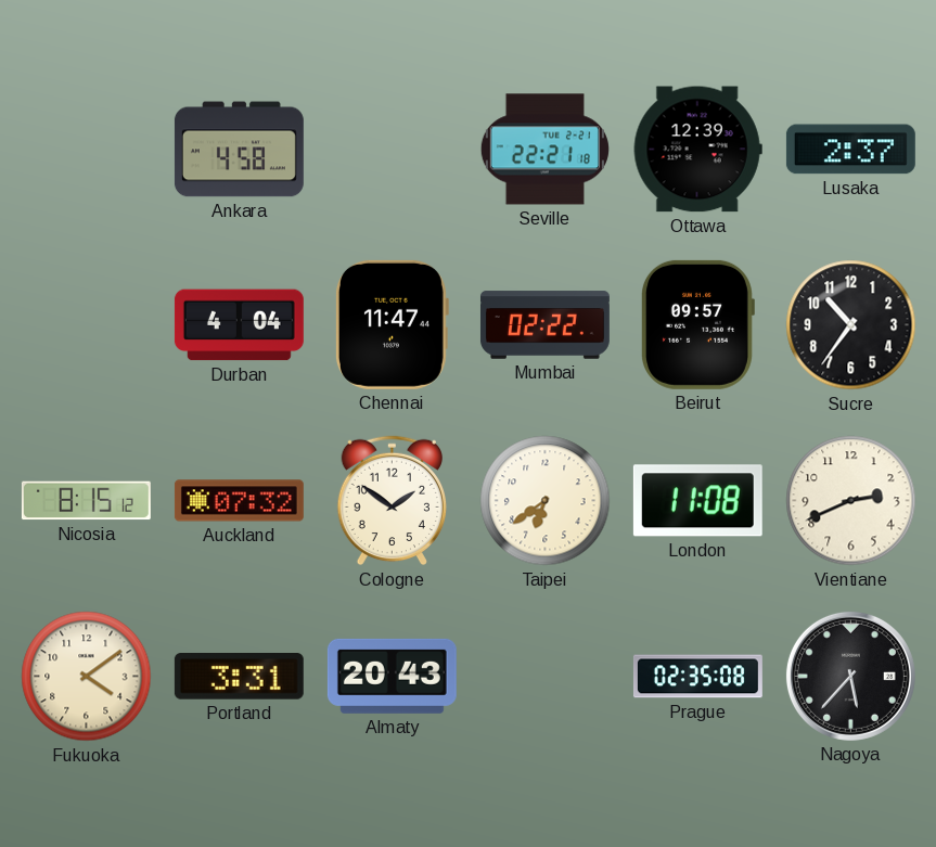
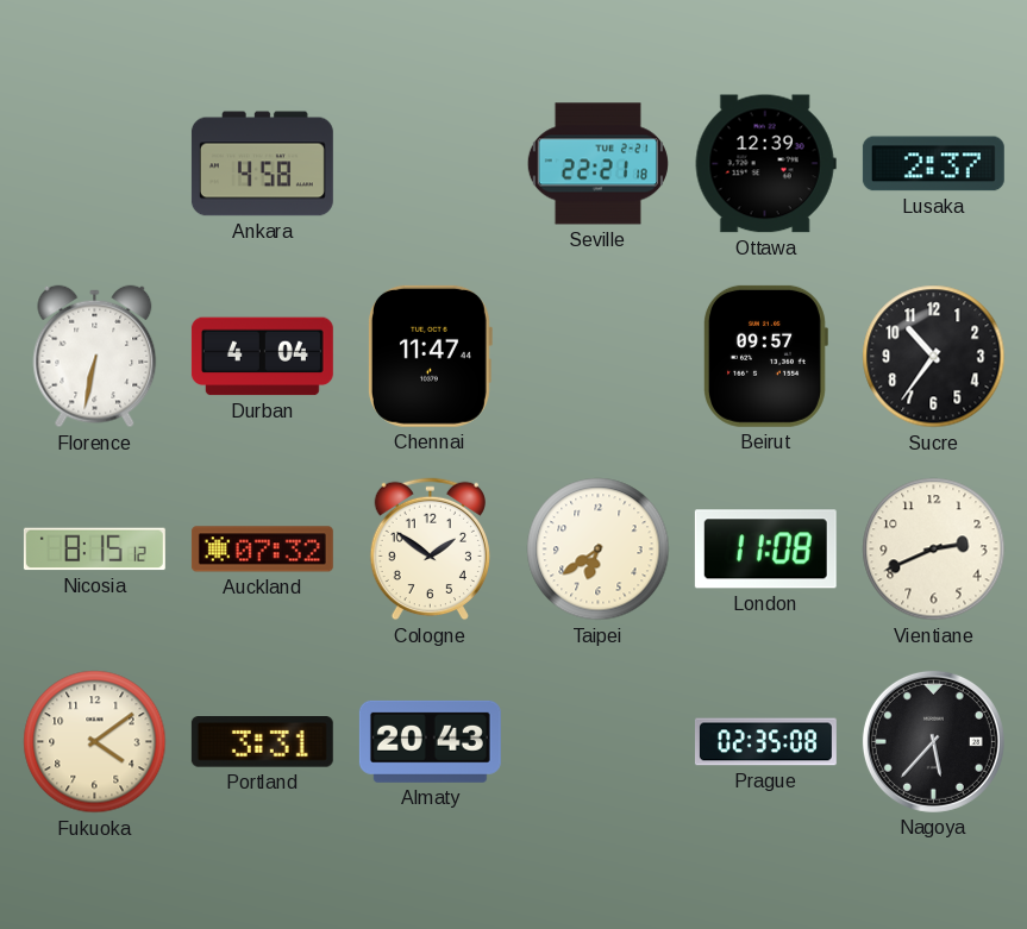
Florence: none -> 6:32 (95, 357)
Mumbai: 02:22 -> none (544, 325)
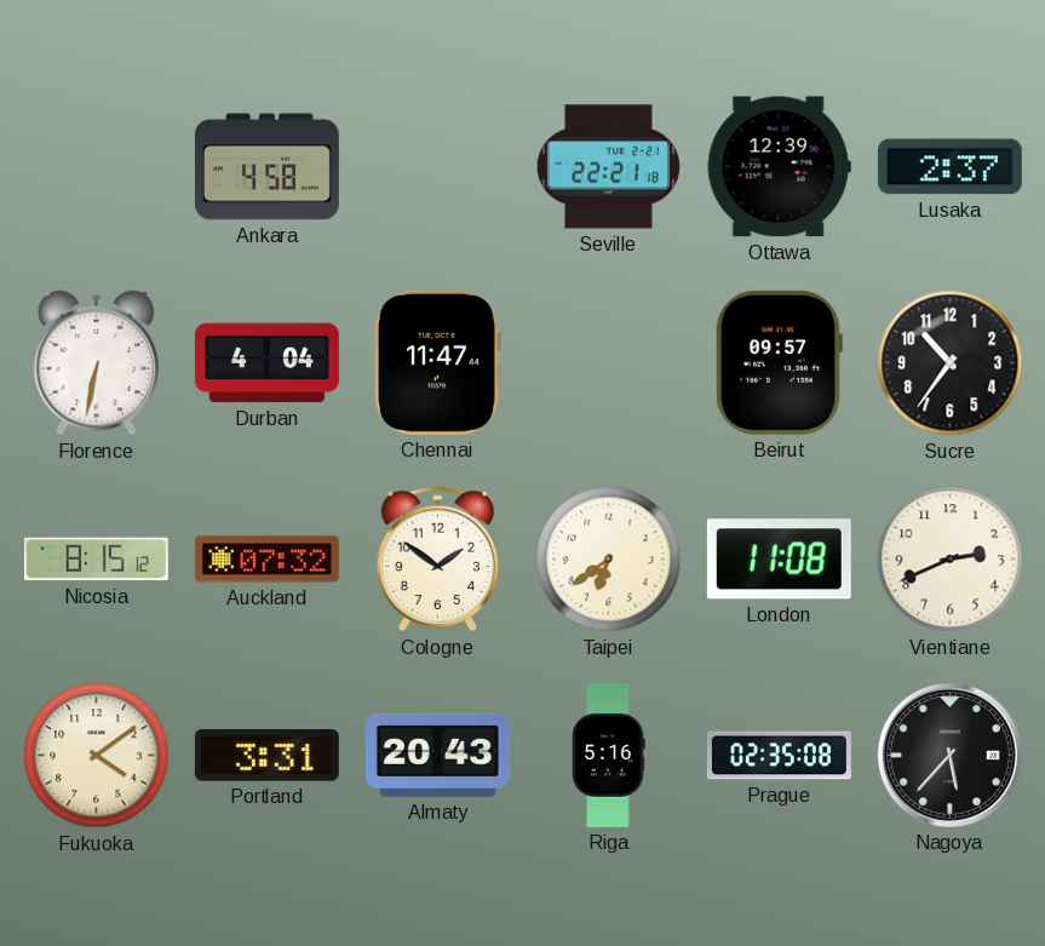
Riga: none -> 5:16 (609, 755)
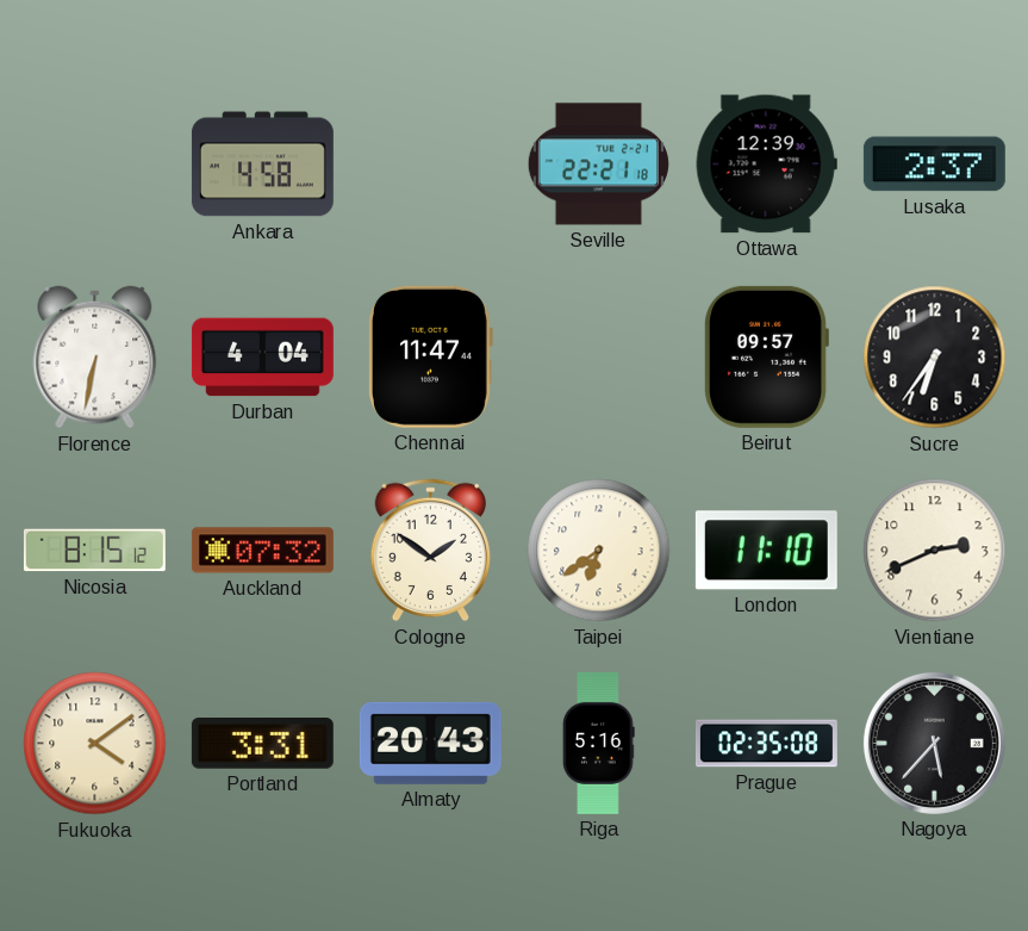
Sucre: 10:36 -> 6:36 (935, 358)
London: 11:08 -> 11:10 (766, 551)
